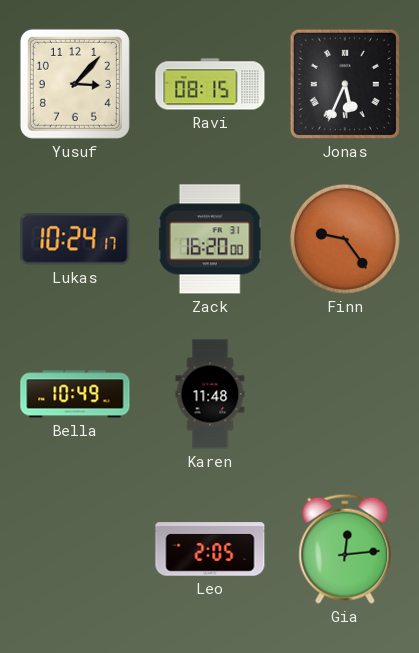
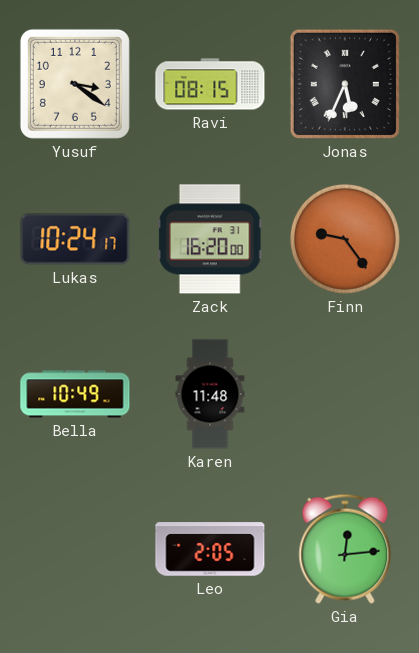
Yusuf: 3:07 -> 3:21 (75, 84)
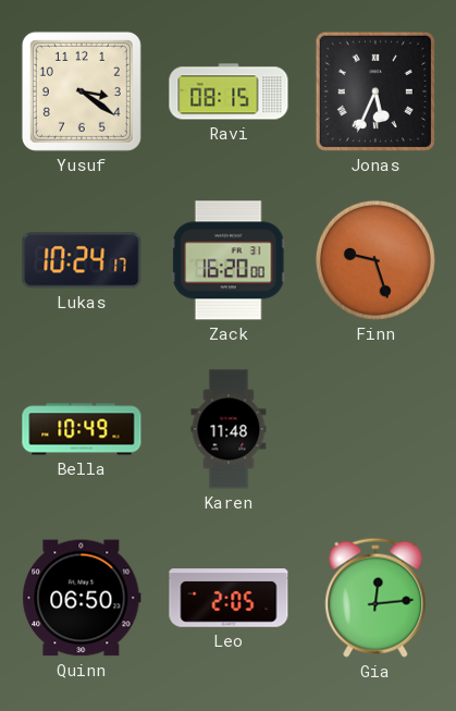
Finn: 9:24 -> 9:27 (375, 260)
Quinn: none -> 06:50 (82, 598)
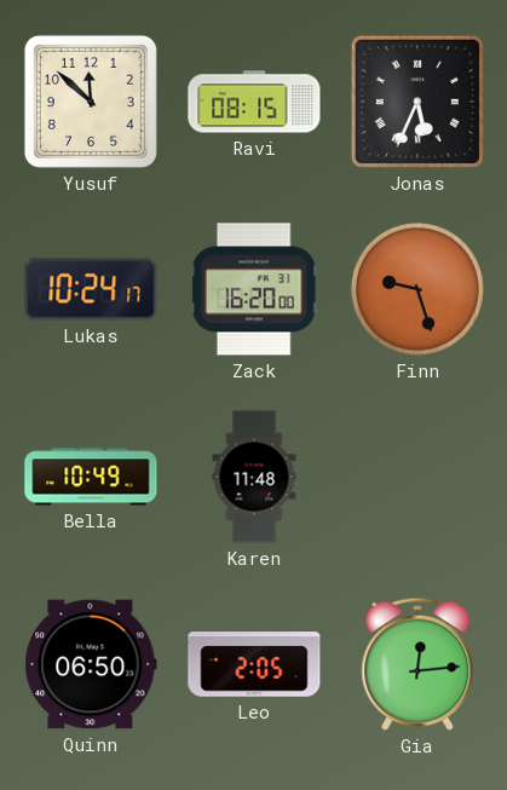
Yusuf: 3:21 -> 11:52 (91, 102)
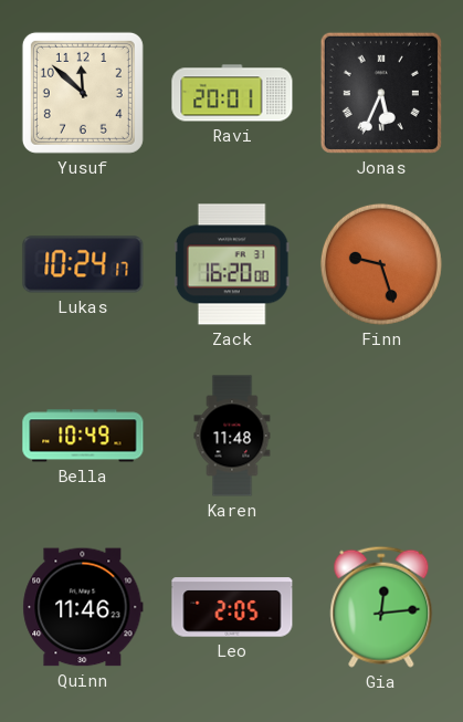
Ravi: 08:15 -> 20:01 (232, 93)
Quinn: 06:50 -> 11:46 (83, 607)
